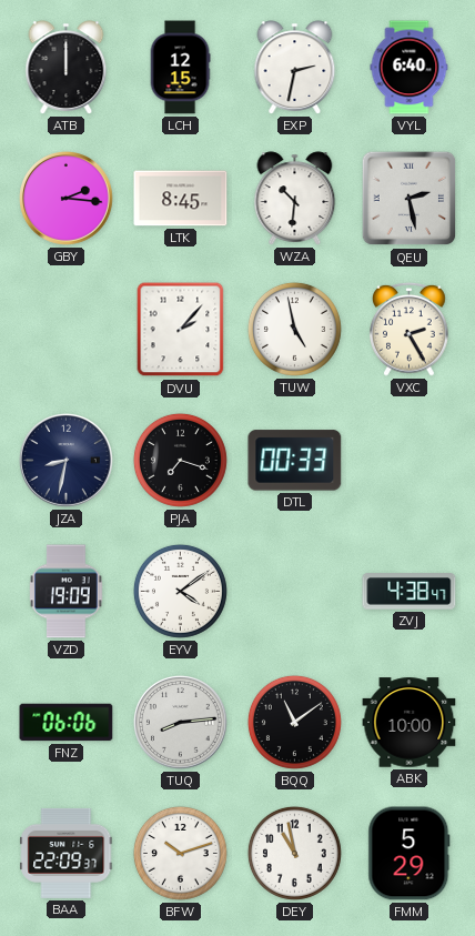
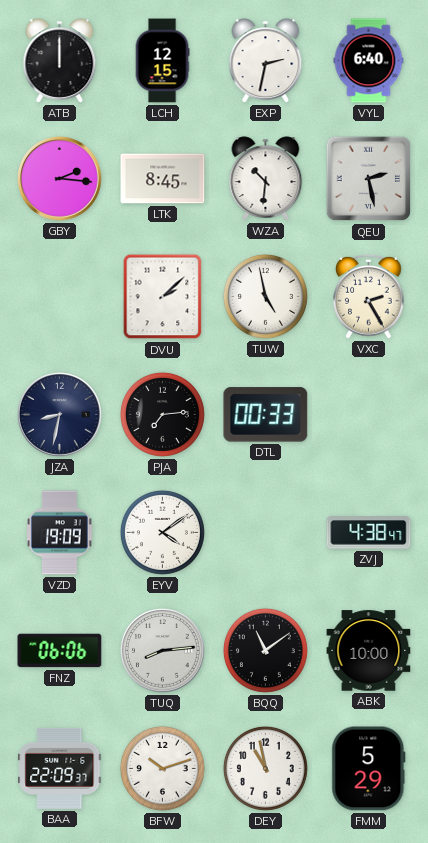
DVU: 2:07 -> 2:08 (163, 297)
PJA: 7:18 -> 7:14 (162, 414)
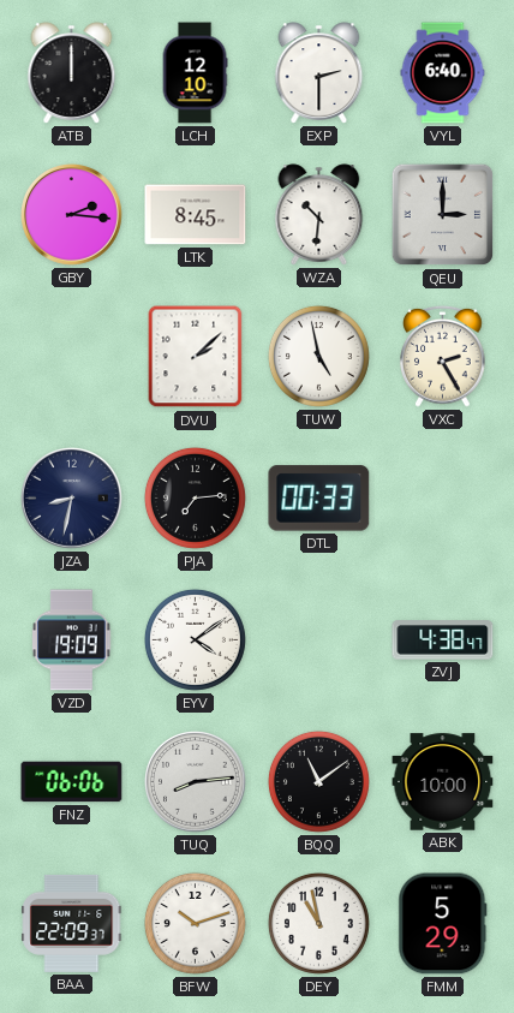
LCH: 12:15 -> 12:10 (195, 73)
EXP: 2:32 -> 2:30 (319, 73)
QEU: 2:28 -> 3:00 (443, 215)
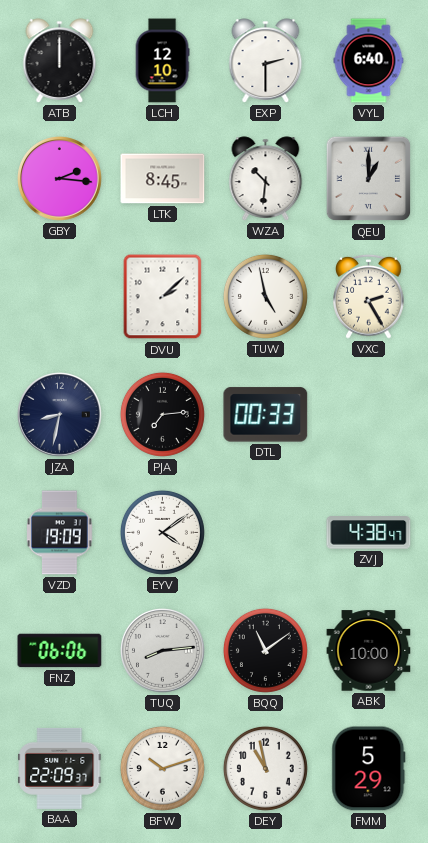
QEU: 3:00 -> 1:00 (369, 179)
